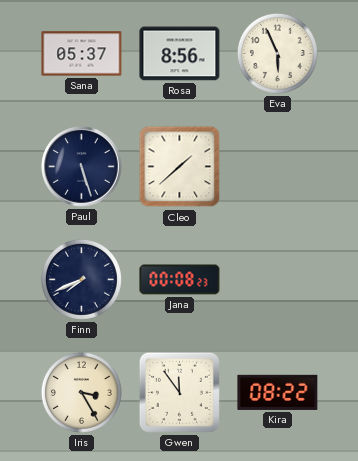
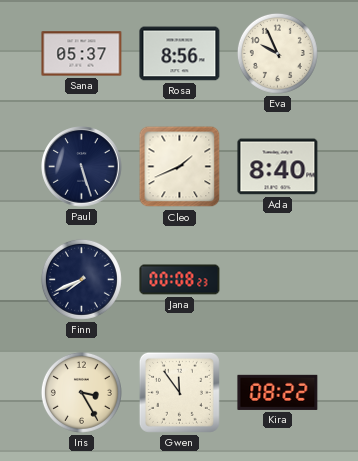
Eva: 5:56 -> 9:56 (277, 53)
Cleo: 1:38 -> 1:41 (180, 167)
Ada: none -> 8:40 (278, 167)
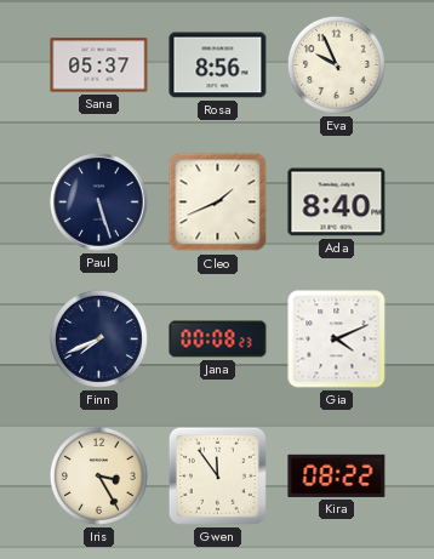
Gia: none -> 4:11 (337, 340)
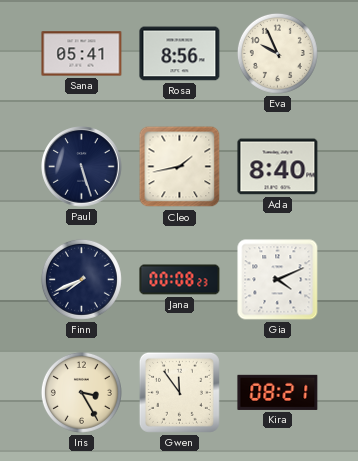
Sana: 05:37 -> 05:41 (82, 54)
Cleo: 1:41 -> 1:43 (180, 167)
Kira: 08:22 -> 08:21 (278, 392)
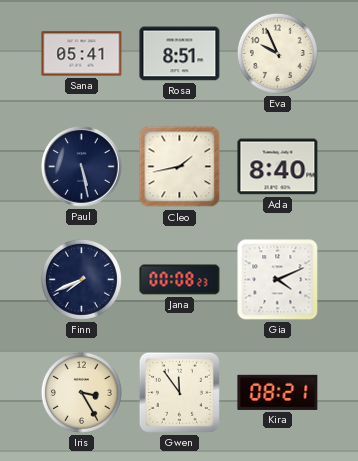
Rosa: 8:56 -> 8:51 (180, 54)
Paul: 5:27 -> 5:28 (82, 167)
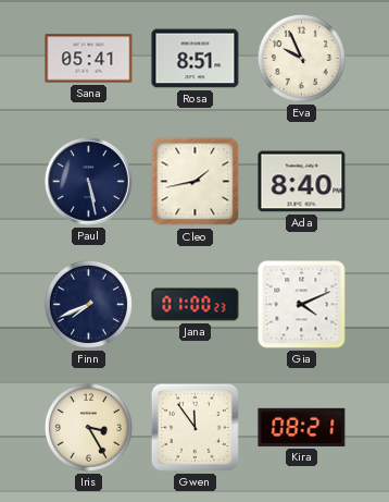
Jana: 00:08 -> 01:00 (196, 305)
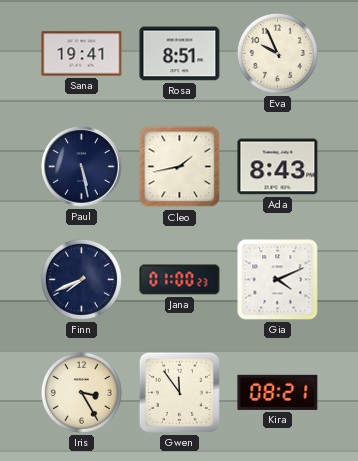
Sana: 05:41 -> 19:41 (82, 54)
Ada: 8:40 -> 8:43 (278, 167)
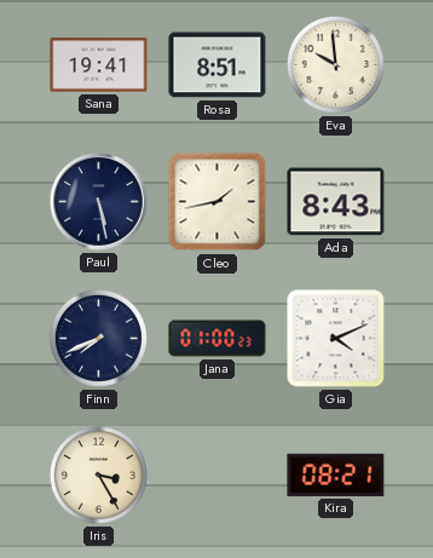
Eva: 9:56 -> 9:59 (335, 64)
Gwen: 11:54 -> none (179, 392)
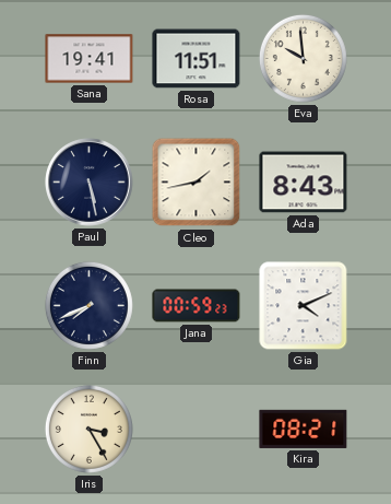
Rosa: 8:51 -> 11:51 (197, 59)
Jana: 01:00 -> 00:59 (197, 306)
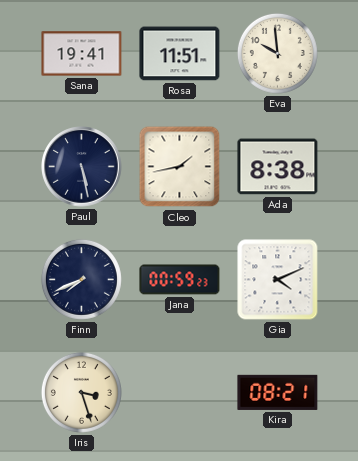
Ada: 8:43 -> 8:38 (278, 167)
Iris: 3:25 -> 3:27 (81, 392)
